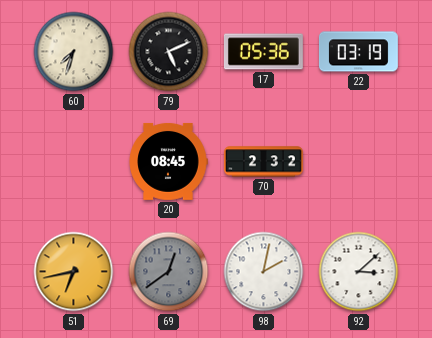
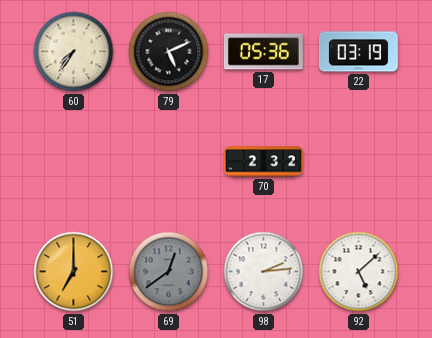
60: 7:33 -> 7:36 (74, 52)
20: 08:45 -> none (168, 161)
51: 6:43 -> 7:00 (74, 272)
98: 2:02 -> 2:14 (264, 272)
92: 3:08 -> 5:08 (359, 272)
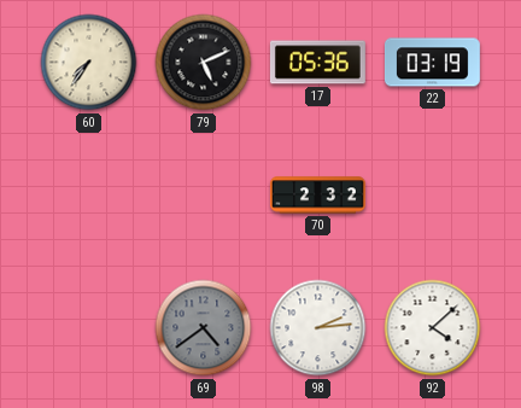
51: 7:00 -> none (74, 272)
69: 12:39 -> 4:39 (204, 328)
92: 5:08 -> 4:08 (433, 328)
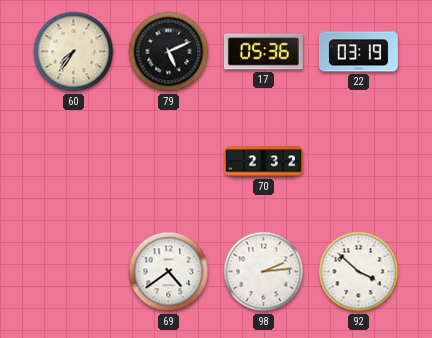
69 dial: grey -> white (169, 272)
92: 4:08 -> 3:52 (359, 272)
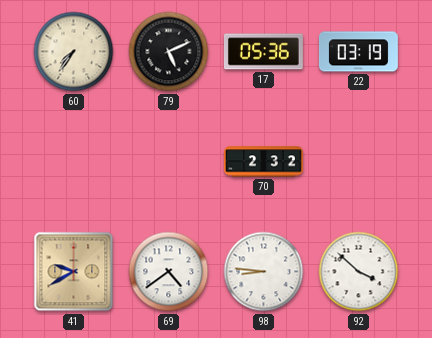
41: none -> 9:40 (74, 272)
98: 2:14 -> 8:46 (264, 272)
